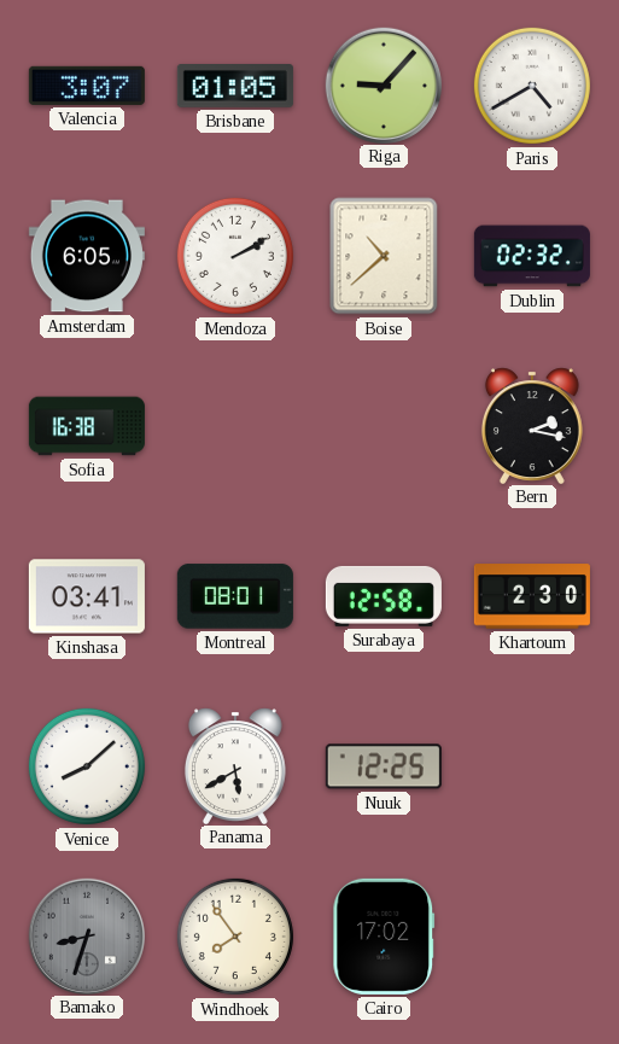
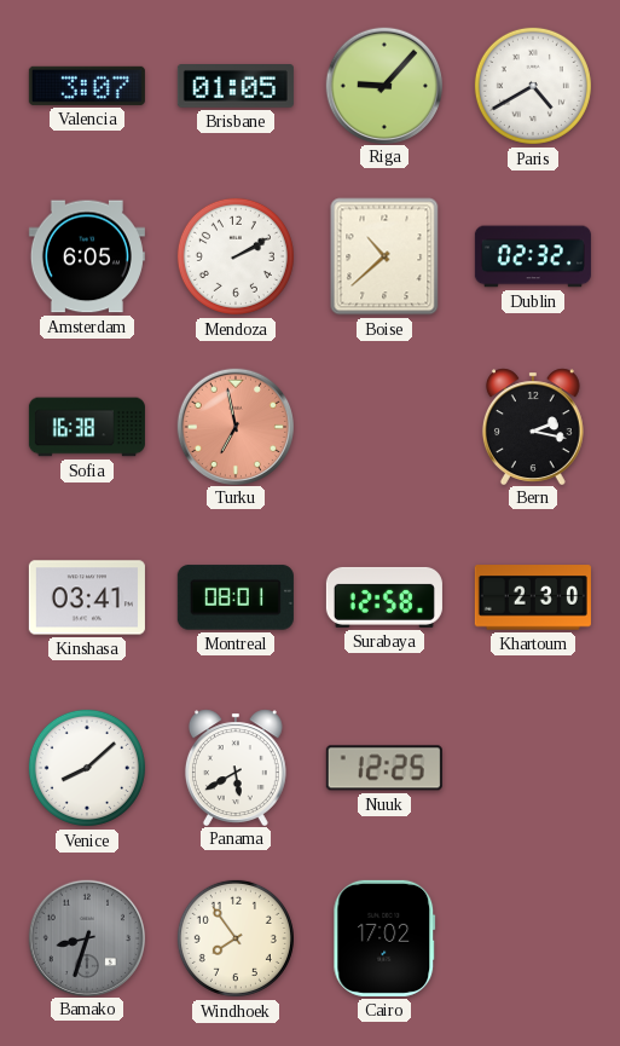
Turku: none -> 6:58 (234, 426)
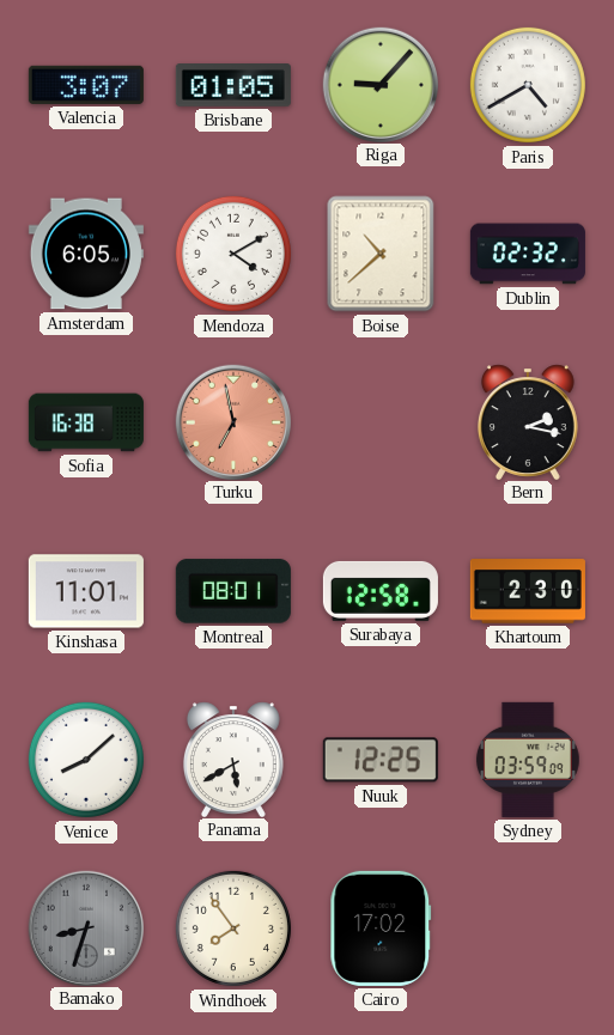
Mendoza: 2:10 -> 4:10 (233, 254)
Kinshasa: 03:41 -> 11:01 (86, 591)
Sydney: none -> 03:59 (528, 760)
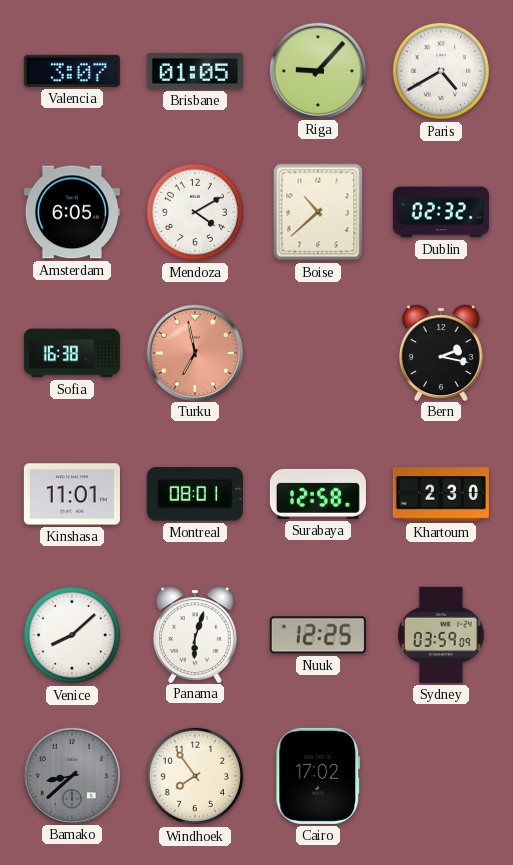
Panama: 5:40 -> 6:03 (195, 634)
Bamako: 8:33 -> 8:38 (71, 775)
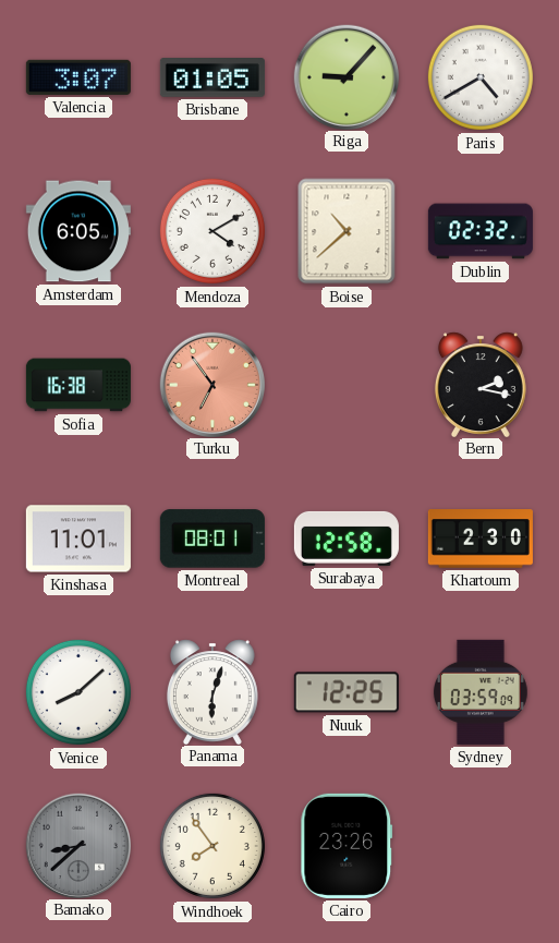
Turku: 6:58 -> 6:54 (211, 384)
Cairo: 17:02 -> 23:26 (347, 846)
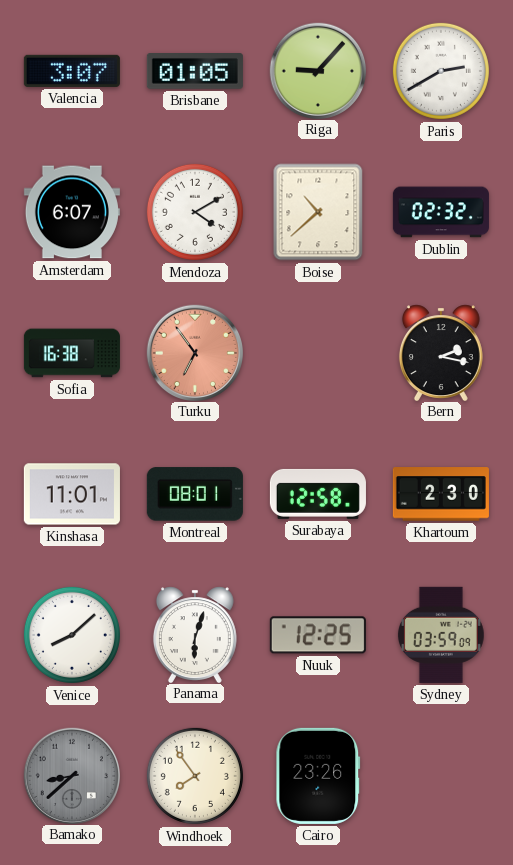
Paris: 4:40 -> 2:40 (441, 71)
Amsterdam: 6:05 -> 6:07 (72, 212)
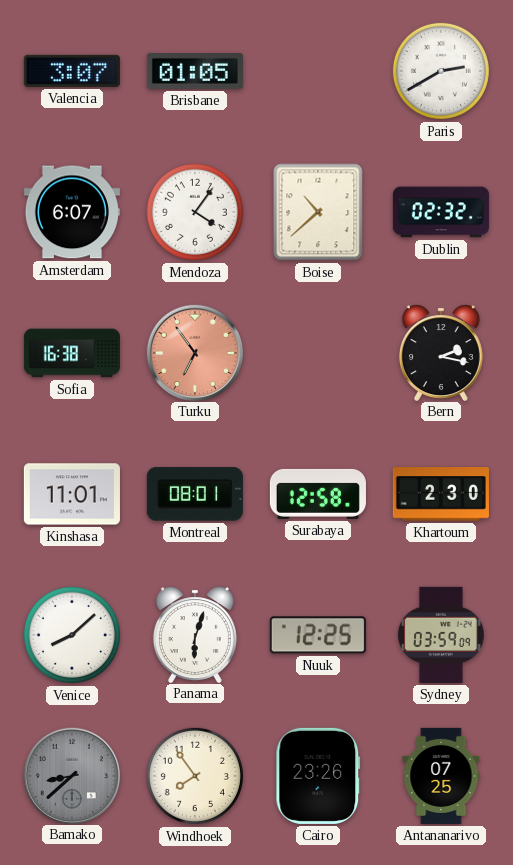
Riga: 9:07 -> none (317, 70)
Mendoza: 4:10 -> 4:06 (195, 212)
Antananarivo: none -> 07:25 (441, 776)
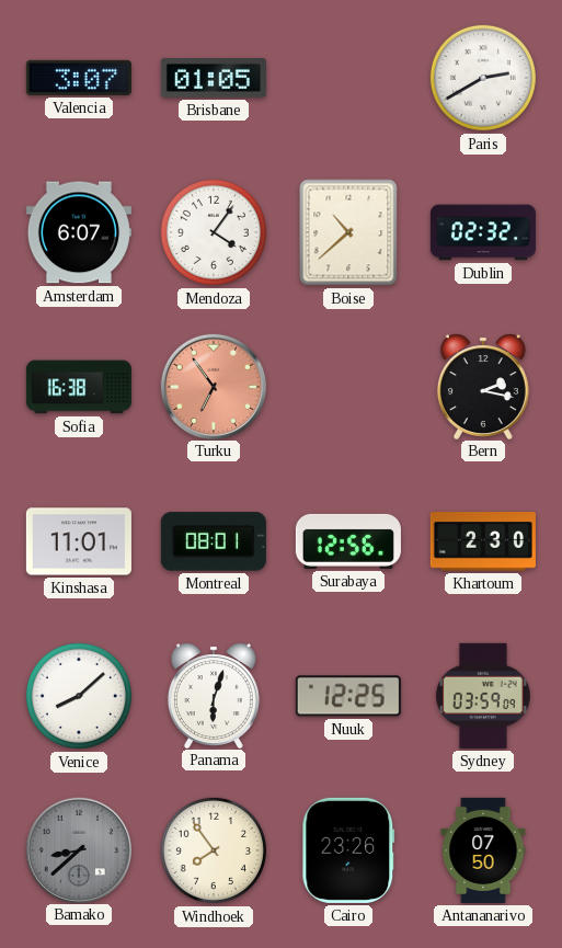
Surabaya: 12:58 -> 12:56 (348, 541)
Antananarivo: 07:25 -> 07:50 (483, 850)
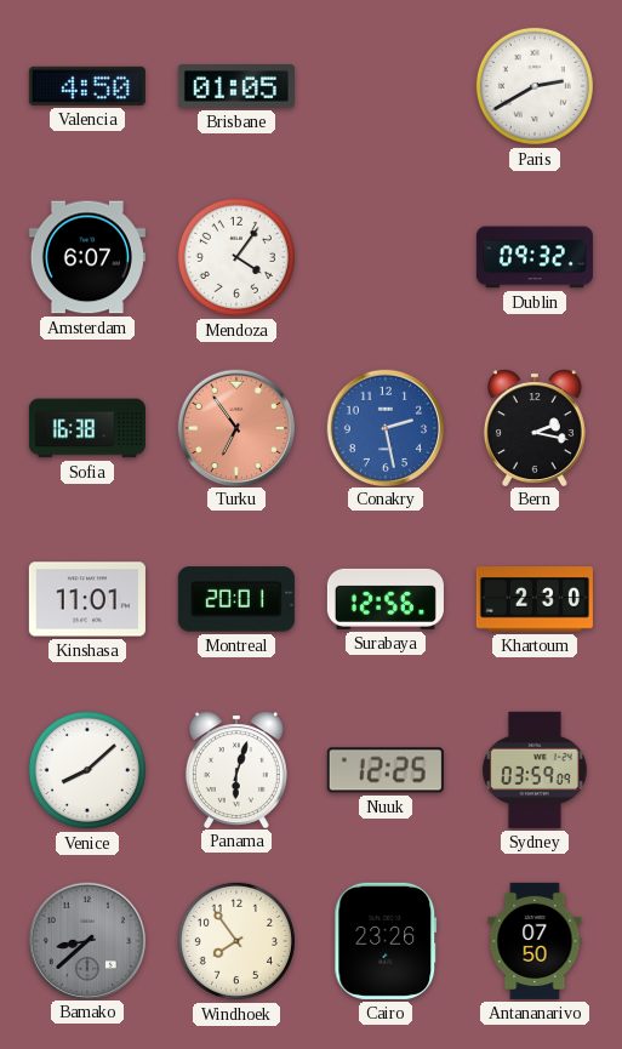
Valencia: 3:07 -> 4:50 (87, 86)
Boise: 10:38 -> none (348, 232)
Dublin: 02:32 -> 09:32 (535, 257)
Conakry: none -> 2:28 (384, 427)
Montreal: 08:01 -> 20:01 (236, 599)
